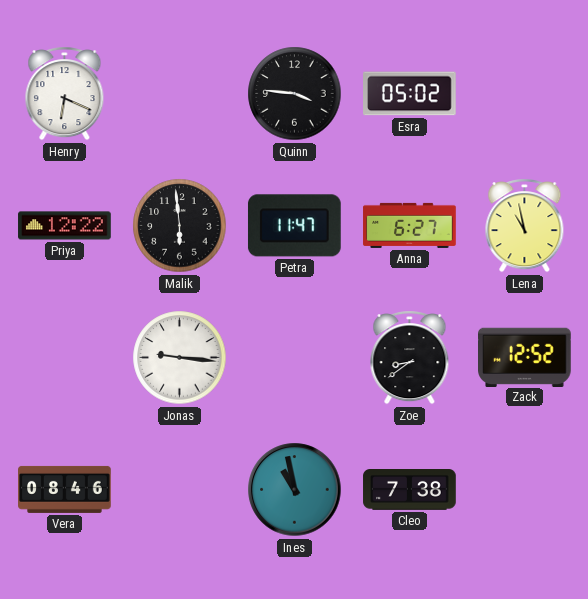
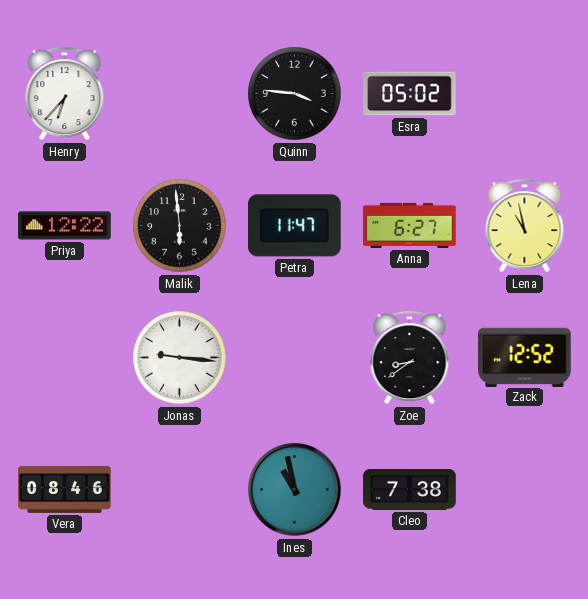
Henry: 6:19 -> 6:37 (65, 94)
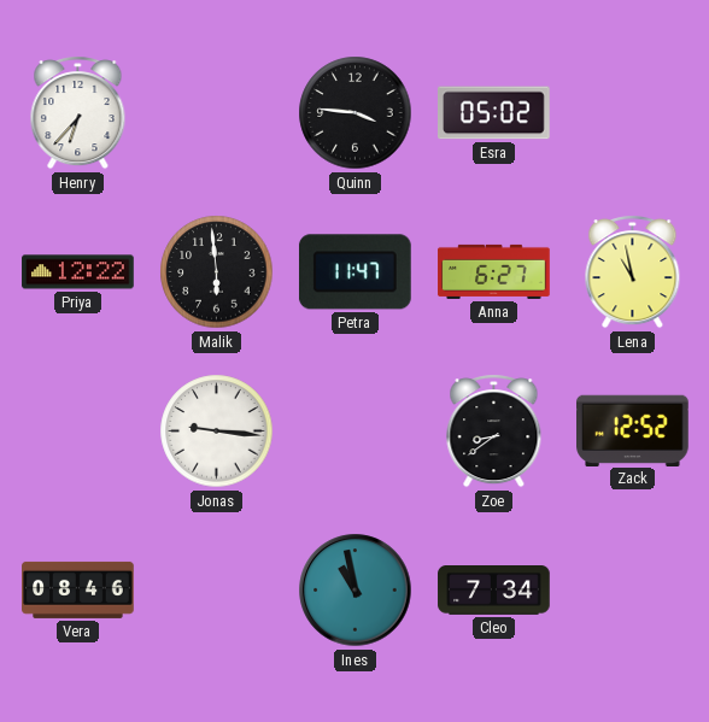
Cleo: 7:38 -> 7:34 (494, 591)
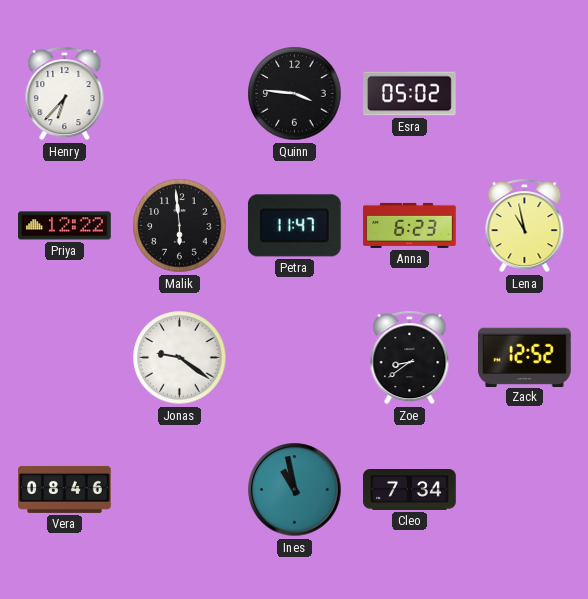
Anna: 6:27 -> 6:23 (410, 225)
Jonas: 9:16 -> 9:21 (180, 358)
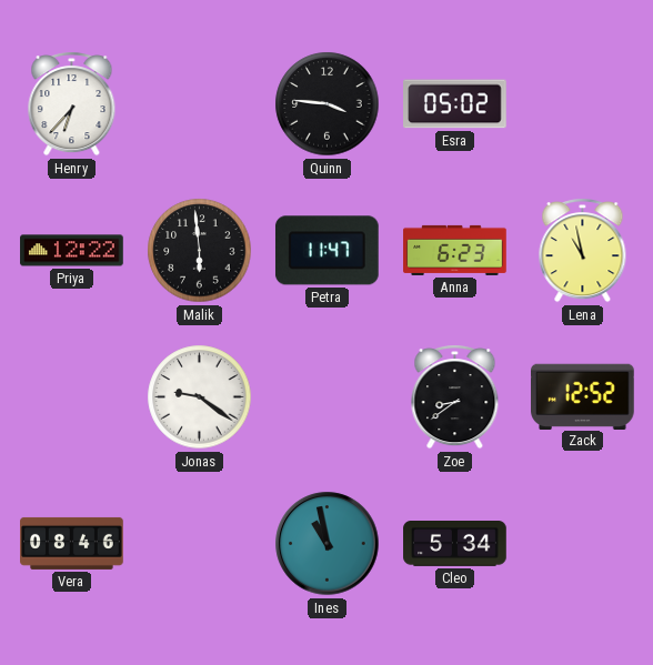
Cleo: 7:34 -> 5:34 (455, 544)
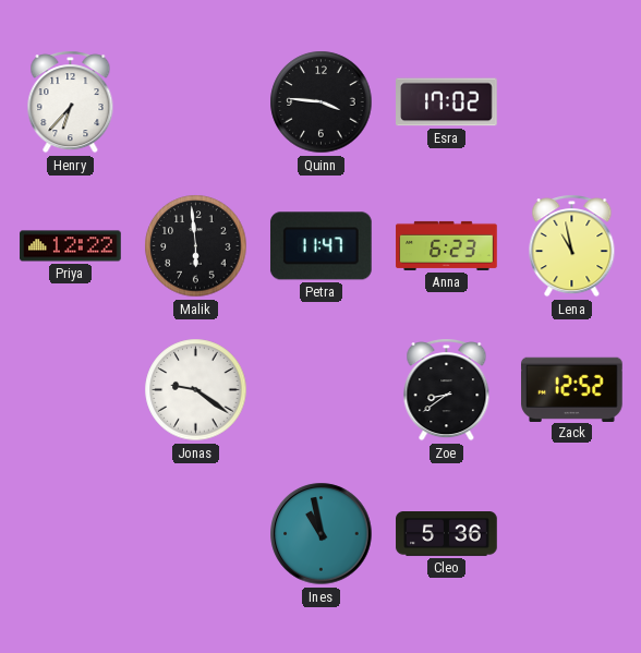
Esra: 05:02 -> 17:02 (447, 102)
Vera: 08:46 -> none (72, 543)
Cleo: 5:34 -> 5:36 (447, 534)
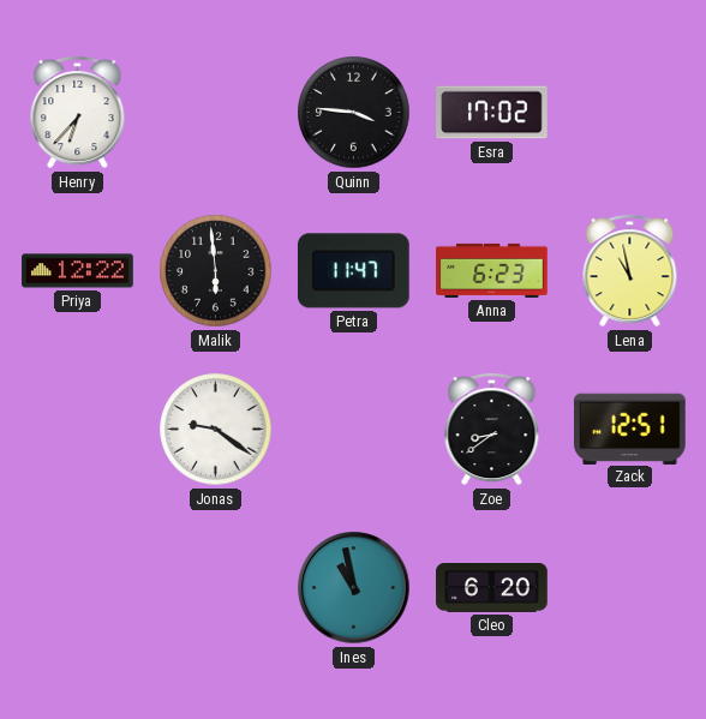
Zack: 12:52 -> 12:51 (630, 429)
Cleo: 5:36 -> 6:20 (492, 588)
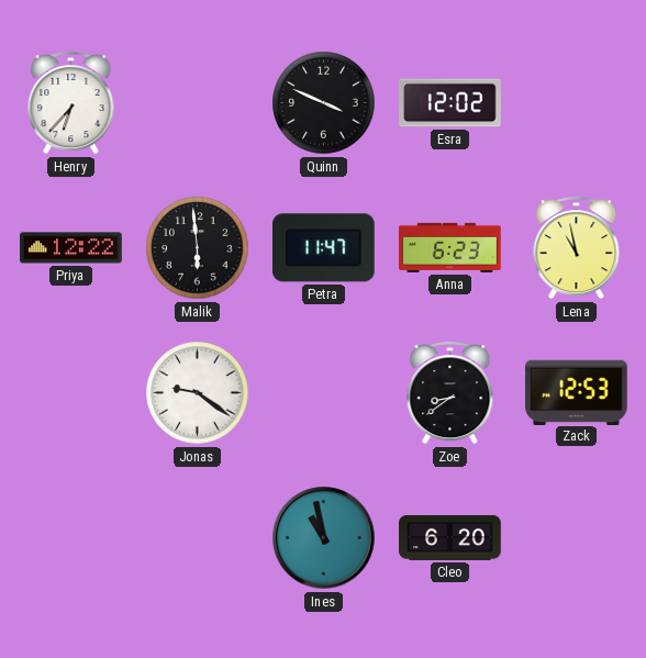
Quinn: 3:46 -> 3:49 (324, 103)
Esra: 17:02 -> 12:02 (450, 103)
Zack: 12:51 -> 12:53 (577, 392)
